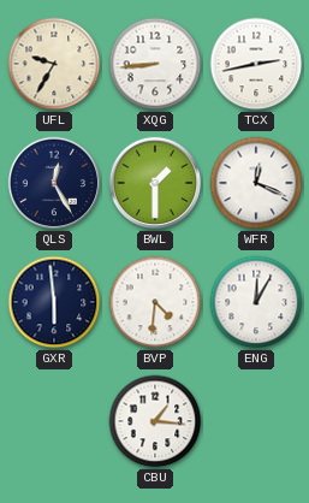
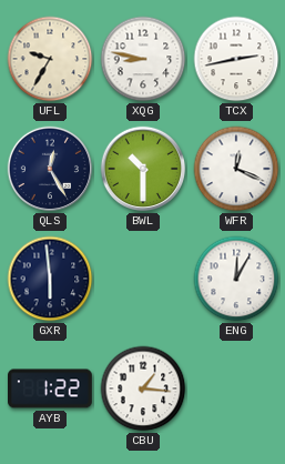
XQG: 8:44 -> 8:47 (143, 59)
BWL: 1:30 -> 10:30 (143, 169)
BVP: 4:31 -> none (155, 302)
AYB: none -> 1:22 (51, 389)
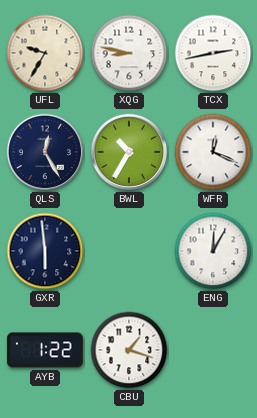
BWL: 10:30 -> 10:35 (129, 152)
CBU: 1:16 -> 1:18 (129, 350)
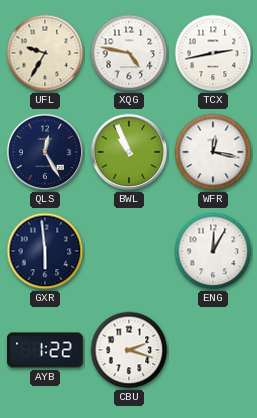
XQG: 8:47 -> 4:47 (129, 53)
BWL: 10:35 -> 10:56 (129, 152)
WFR: 12:19 -> 12:17 (213, 152)
CBU: 1:18 -> 2:18 (129, 350)
